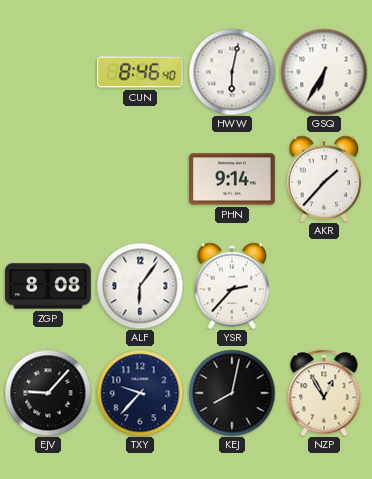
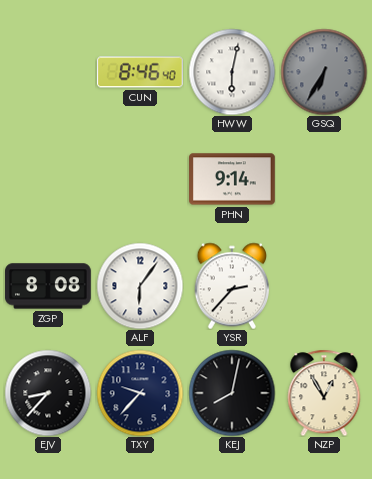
GSQ dial: white -> grey (324, 72)
AKR: 1:37 -> none (324, 179)
EJV: 9:07 -> 8:37 (48, 393)
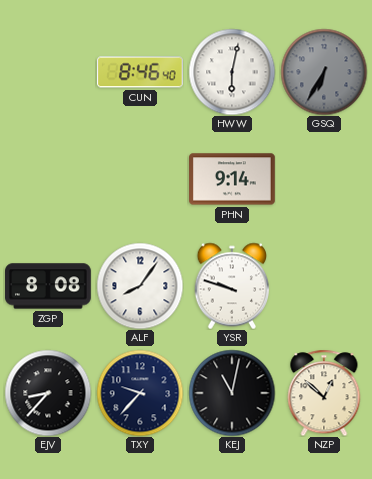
ALF: 6:06 -> 8:06 (140, 286)
YSR: 2:37 -> 9:48 (232, 286)
KEJ: 8:02 -> 11:02 (232, 393)
NZP: 12:55 -> 12:52 (324, 393)
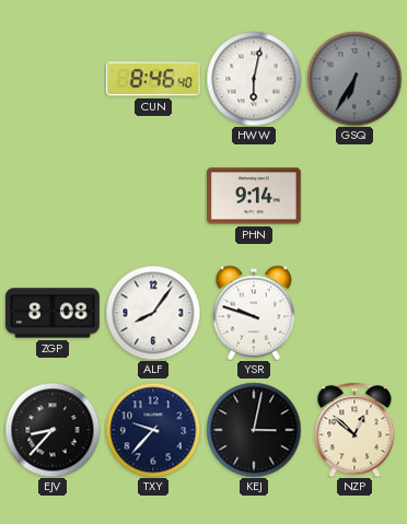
KEJ: 11:02 -> 3:02 (254, 430)
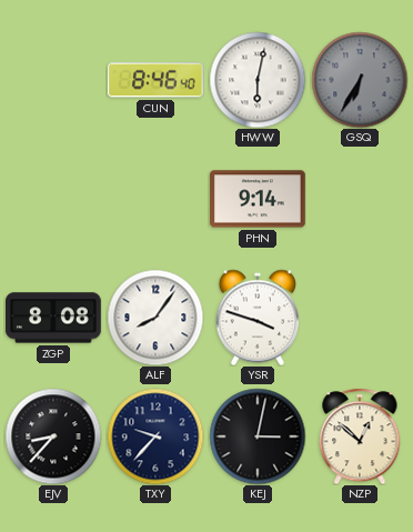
YSR: 9:48 -> 3:48 (258, 318)
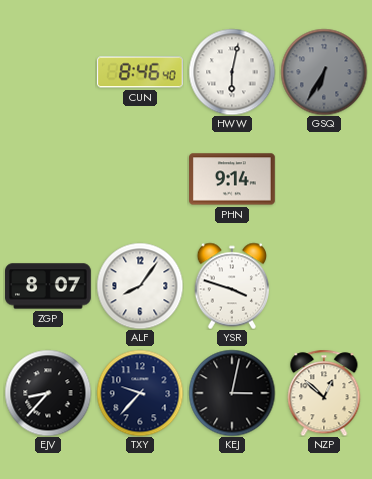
ZGP: 8:08 -> 8:07 (49, 286)
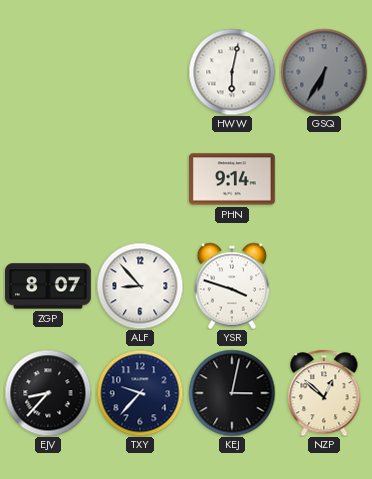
CUN: 8:46 -> none (141, 72)
ALF: 8:06 -> 8:53 (140, 286)
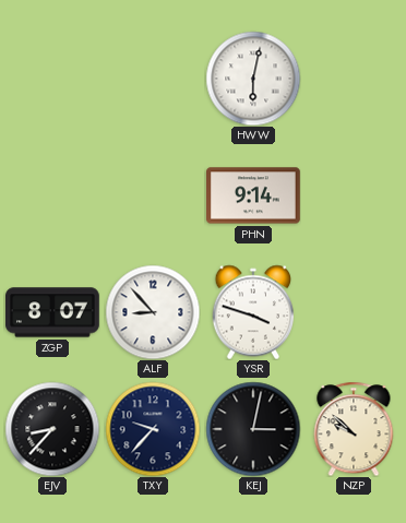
GSQ: 6:35 -> none (324, 72)
NZP: 12:52 -> 9:52 (354, 429)
